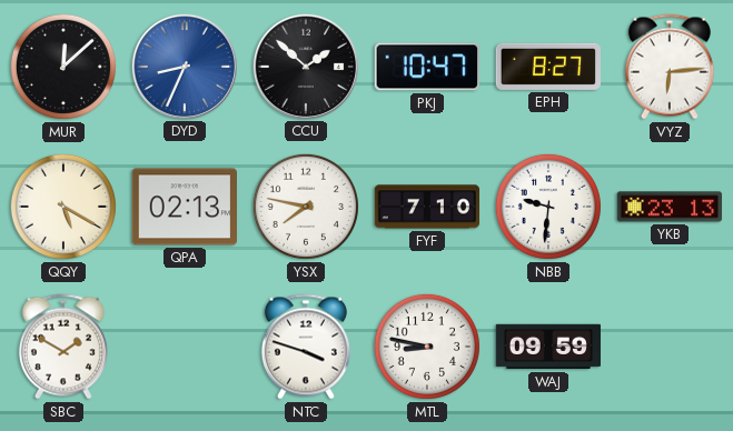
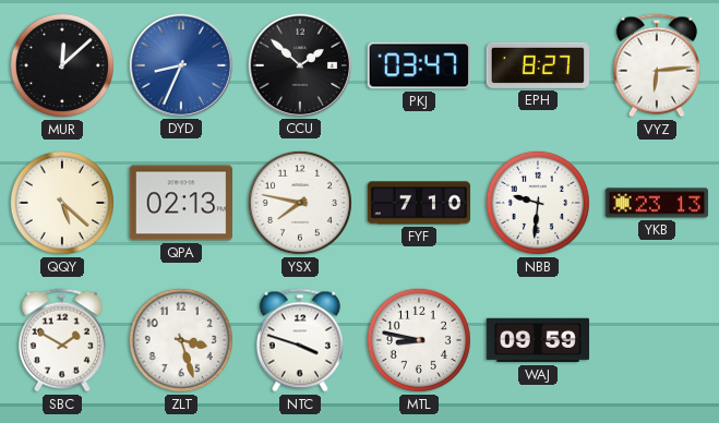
PKJ: 10:47 -> 03:47 (418, 65)
QQY: 5:20 -> 5:22 (62, 203)
ZLT: none -> 3:27 (181, 340)
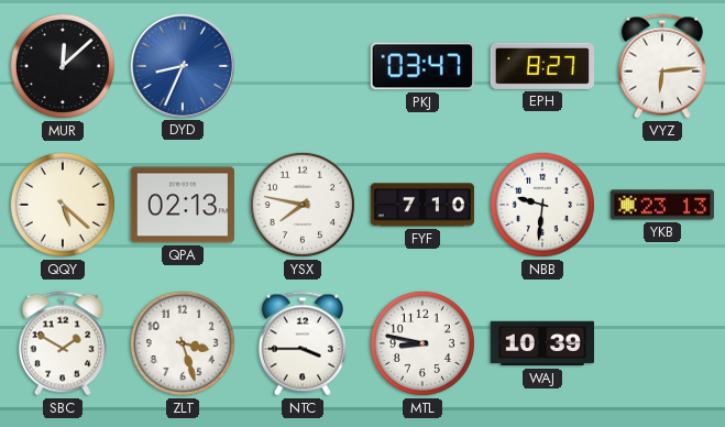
CCU: 1:52 -> none (299, 64)
NTC: 3:48 -> 3:45 (303, 343)
WAJ: 09:59 -> 10:39 (541, 343)
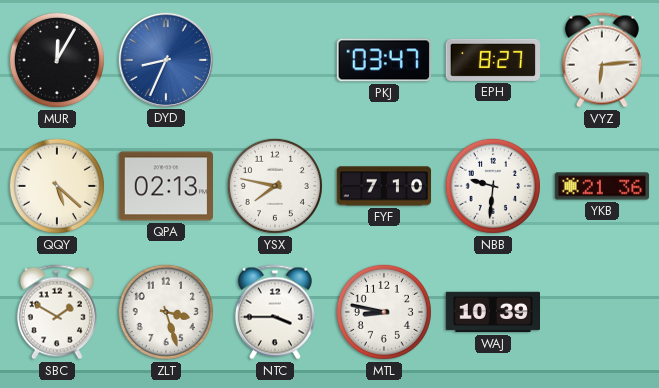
MUR: 12:08 -> 12:05 (57, 60)
YKB: 23:13 -> 21:36 (602, 186)
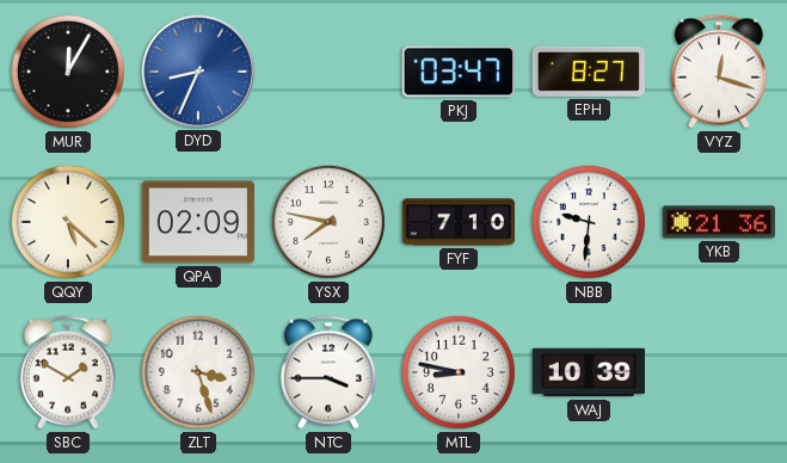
VYZ: 6:14 -> 12:18 (719, 72)
QPA: 02:13 -> 02:09 (197, 222)
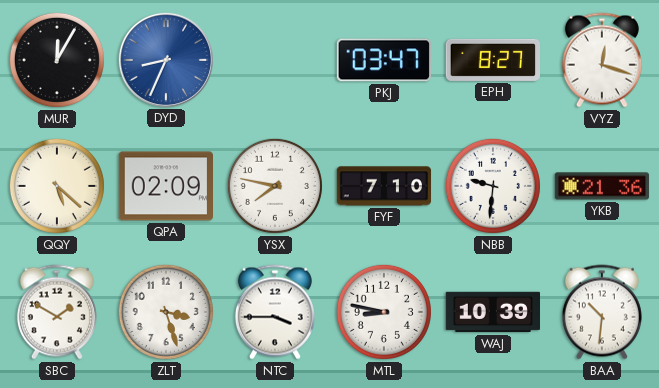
BAA: none -> 10:31 (602, 312)
